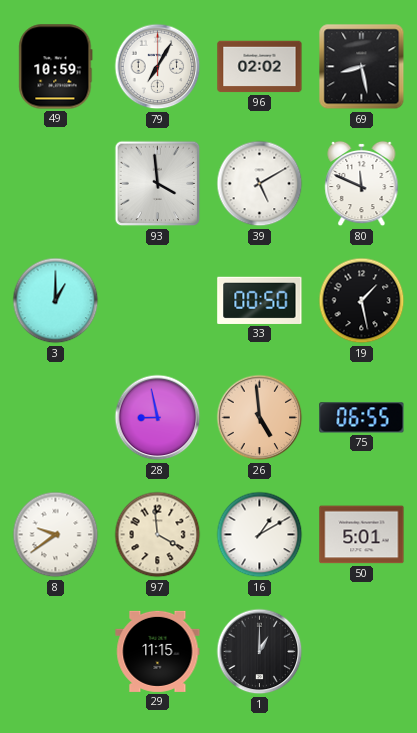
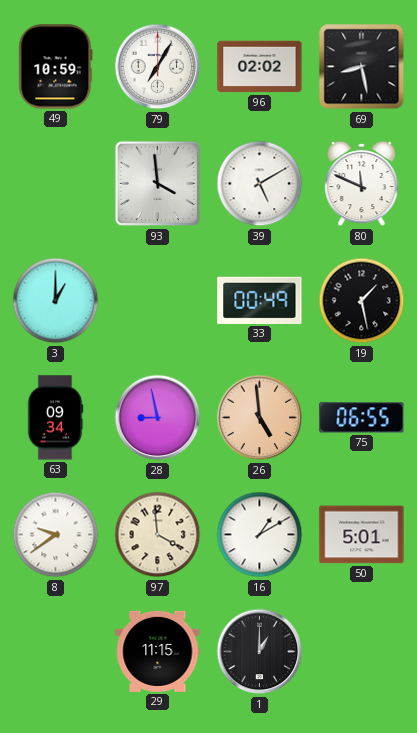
33: 00:50 -> 00:49 (260, 300)
63: none -> 09:34 (55, 418)
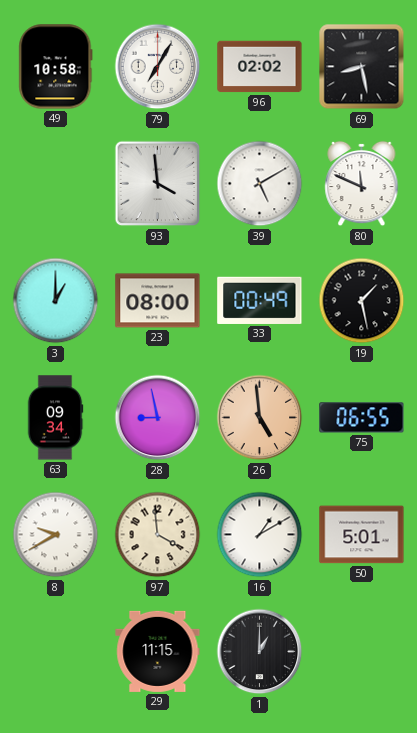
49: 10:59 -> 10:58 (56, 67)
23: none -> 08:00 (158, 301)
8: 9:39 -> 9:40 (56, 535)
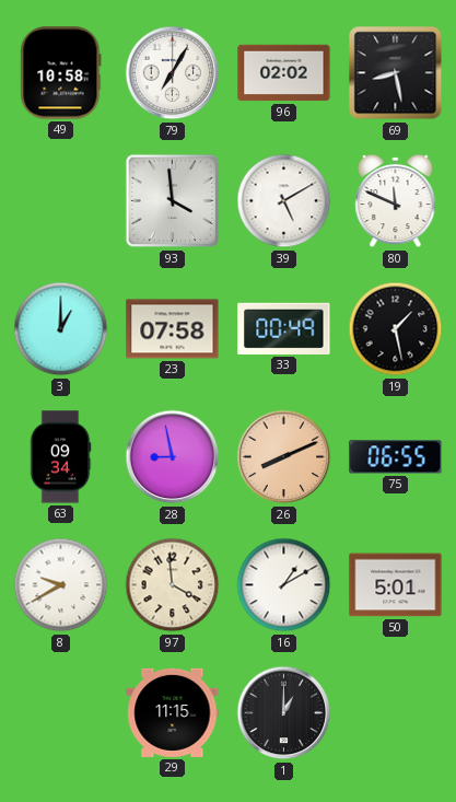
23: 08:00 -> 07:58 (173, 329)
26: 4:59 -> 8:11 (284, 457)
